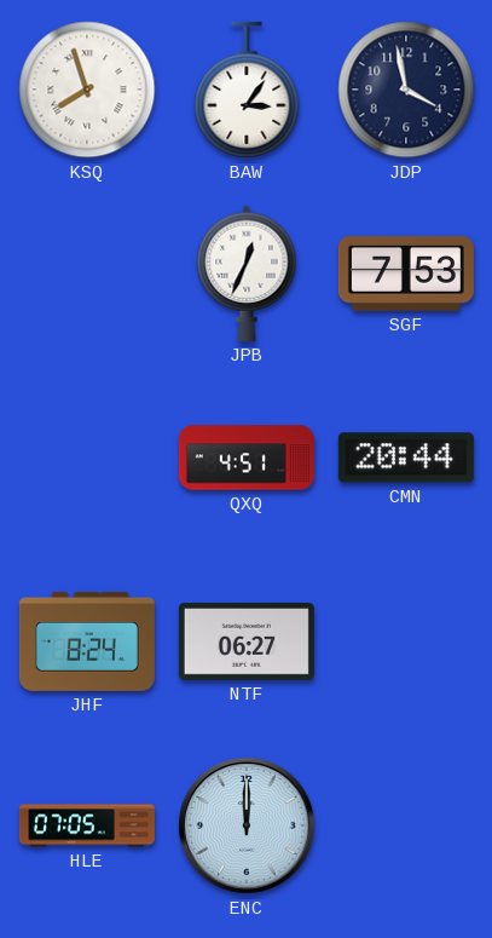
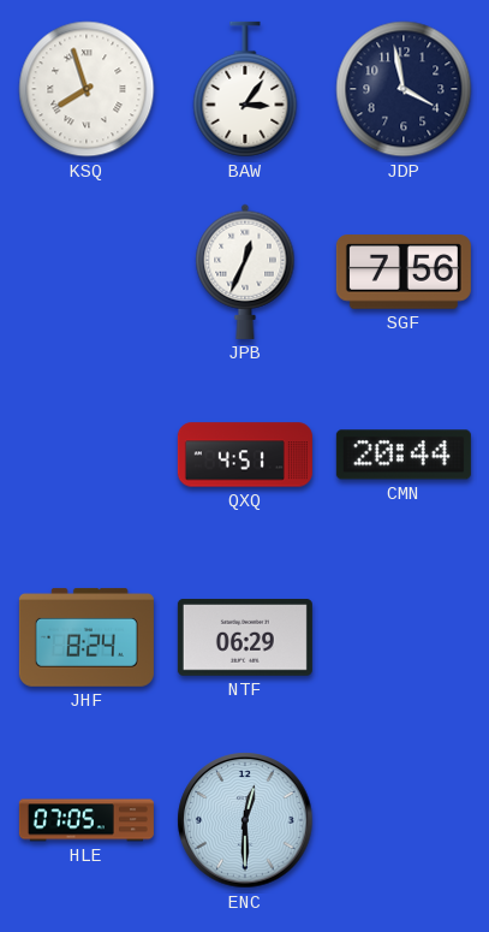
SGF: 7:53 -> 7:56 (404, 273)
NTF: 06:27 -> 06:29 (245, 637)
ENC: 12:00 -> 12:30 (245, 820)
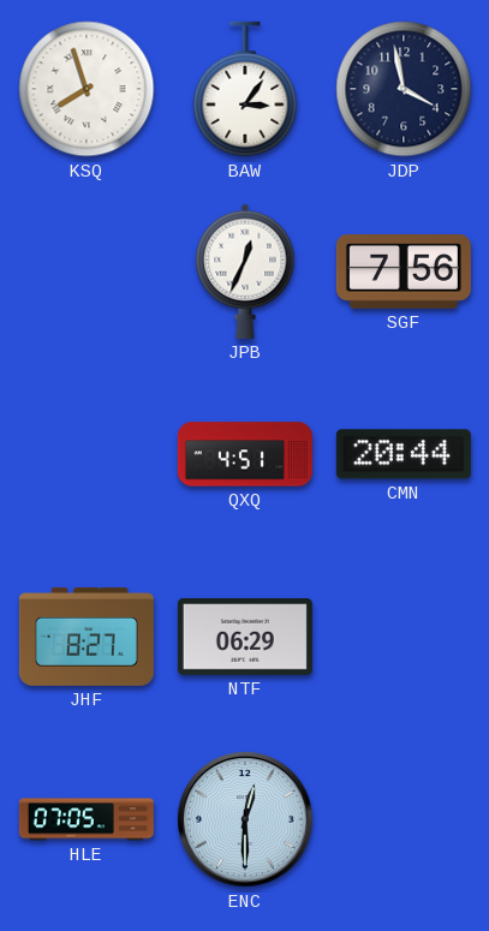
JHF: 8:24 -> 8:27 (87, 637)
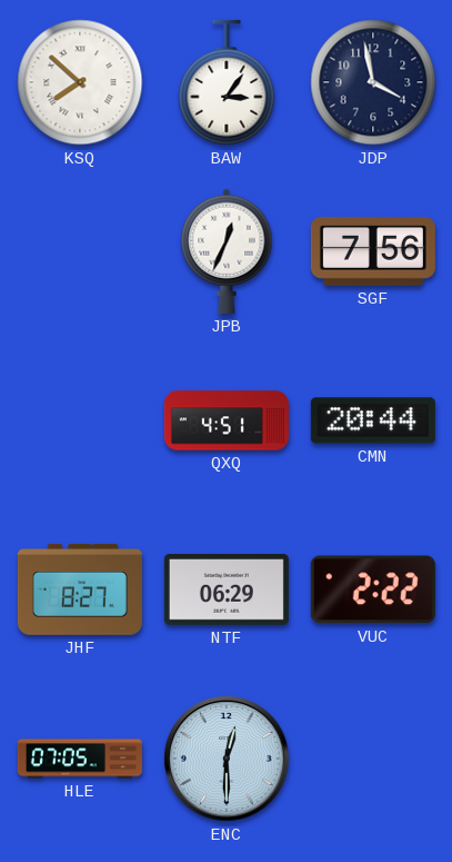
KSQ: 7:57 -> 7:52 (80, 82)
VUC: none -> 2:22 (373, 589)
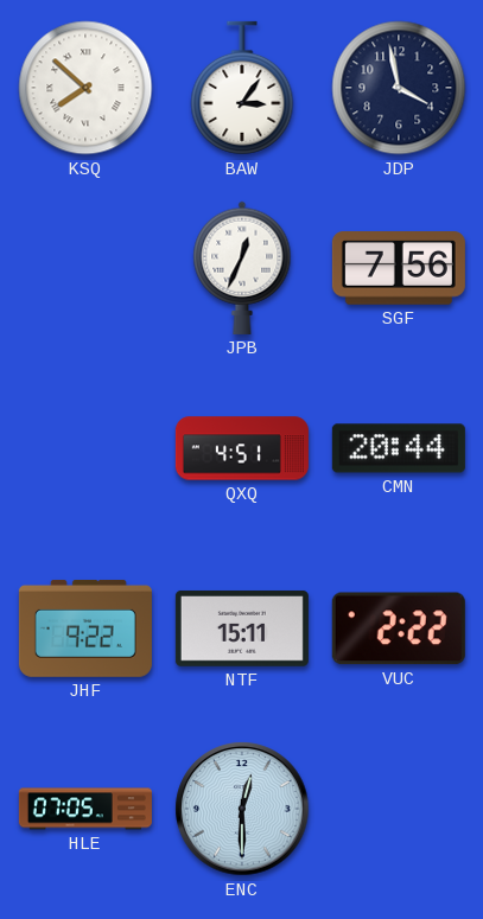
JHF: 8:27 -> 9:22 (85, 628)
NTF: 06:29 -> 15:11 (242, 628)
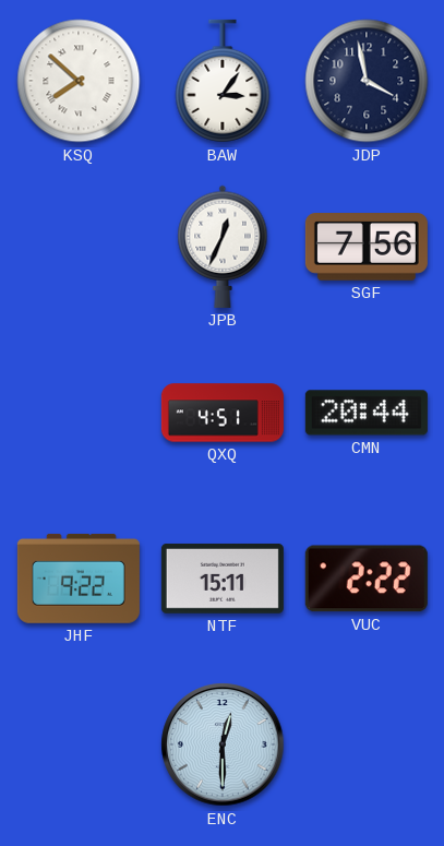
HLE: 07:05 -> none (85, 809)
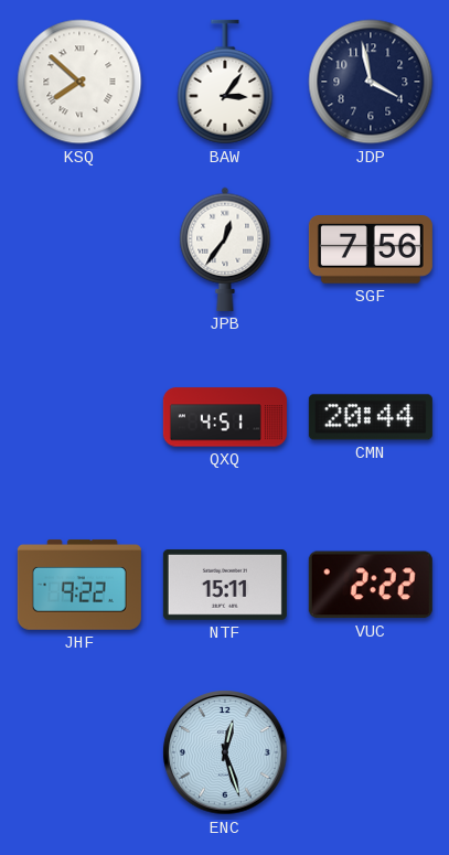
JPB: 12:34 -> 12:36 (225, 249)
ENC: 12:30 -> 12:27 (225, 752)
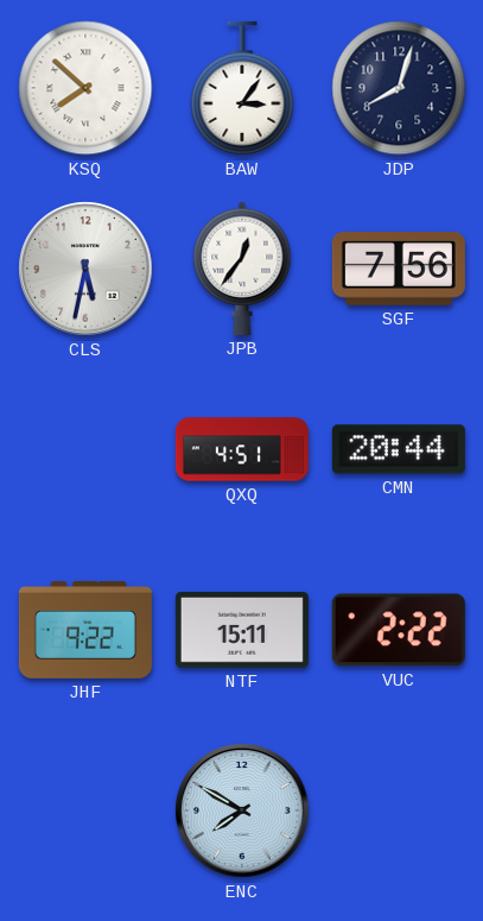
JDP: 3:58 -> 8:03 (399, 88)
CLS: none -> 5:32 (85, 269)
ENC: 12:27 -> 7:50 (242, 810)
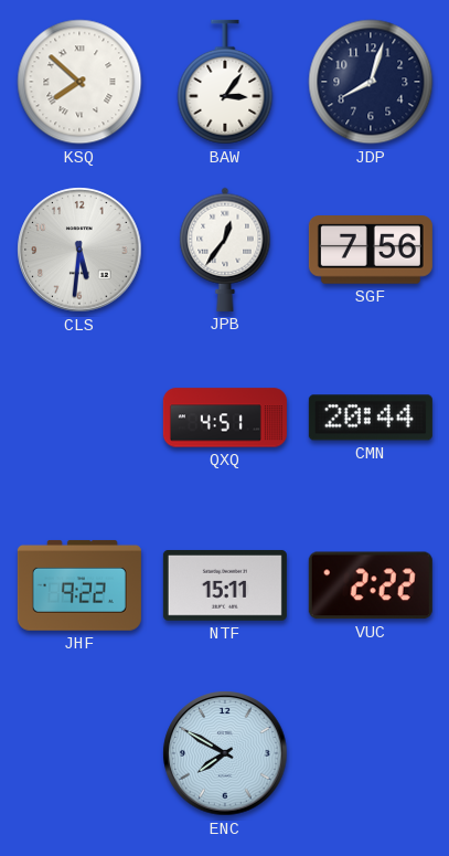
CLS: 5:32 -> 5:31 (79, 250)
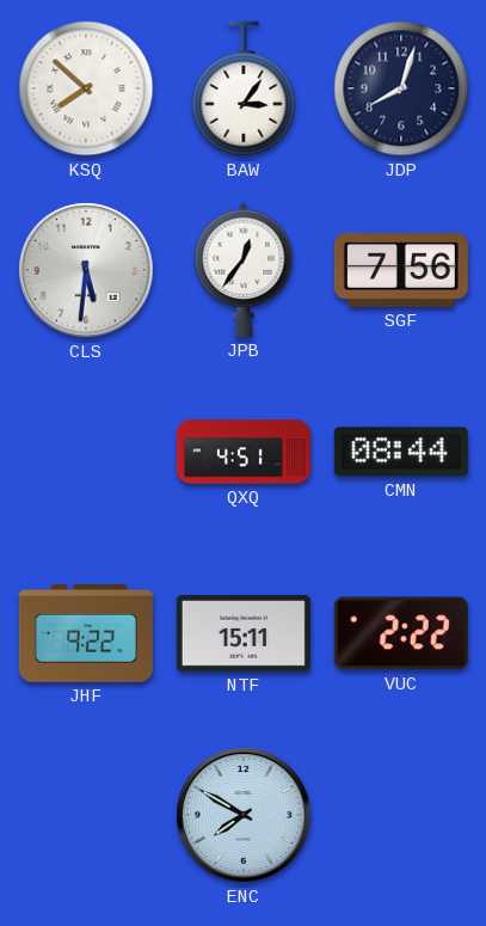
CMN: 20:44 -> 08:44 (401, 452)
